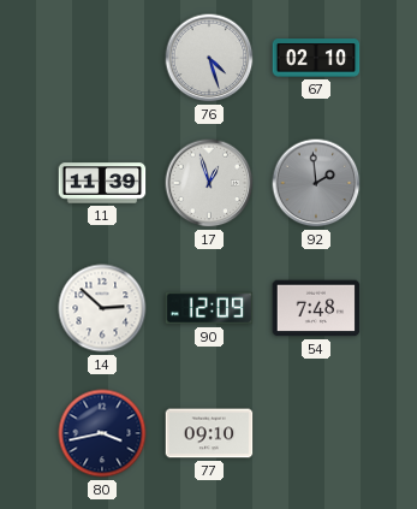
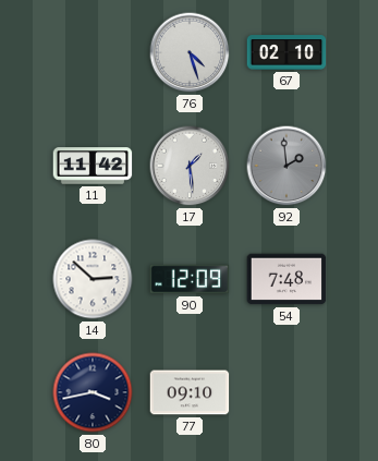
11: 11:39 -> 11:42 (93, 166)
17: 12:57 -> 1:29 (190, 166)
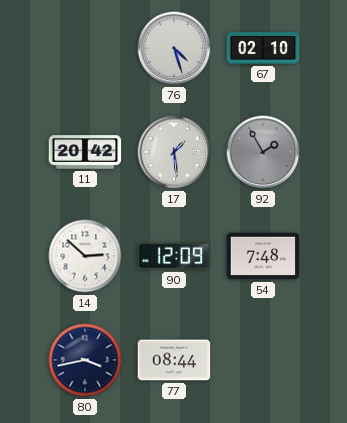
11: 11:42 -> 20:42 (85, 152)
92: 1:59 -> 1:55 (263, 152)
77: 09:10 -> 08:44 (174, 360)
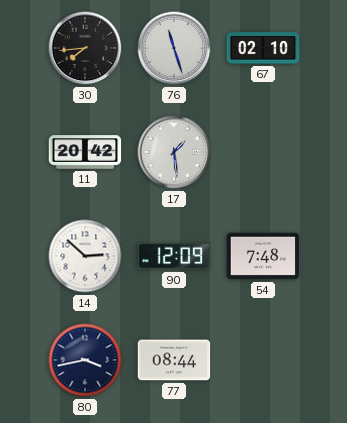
30: none -> 7:44 (85, 48)
76: 4:27 -> 11:27 (174, 48)
92: 1:55 -> none (263, 152)
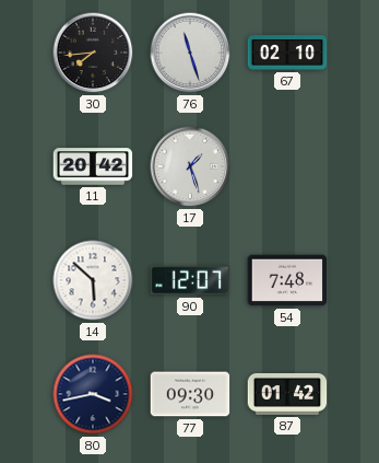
17: 1:29 -> 1:27 (190, 166)
14: 2:52 -> 5:52 (93, 280)
90: 12:09 -> 12:07 (190, 280)
77: 08:44 -> 09:30 (190, 394)
87: none -> 01:42 (287, 394)
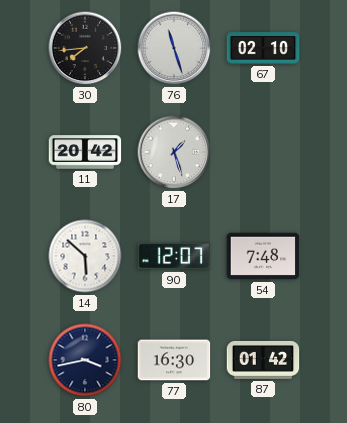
77: 09:30 -> 16:30 (174, 360)
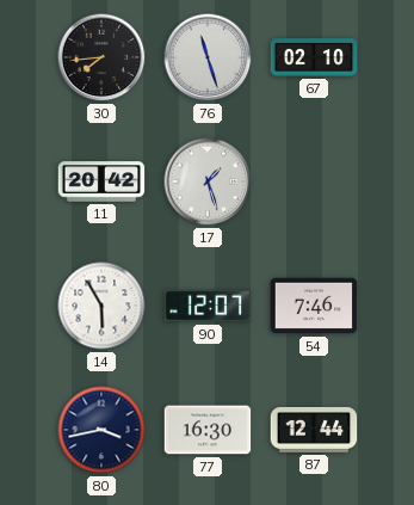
14: 5:52 -> 5:55 (101, 306)
54: 7:48 -> 7:46 (314, 306)
87: 01:42 -> 12:44 (314, 430)
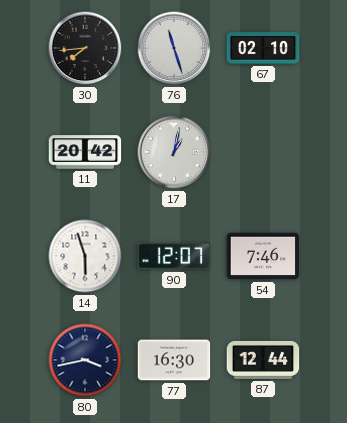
17: 1:27 -> 1:02 (174, 152)
14: 5:55 -> 5:57 (85, 256)
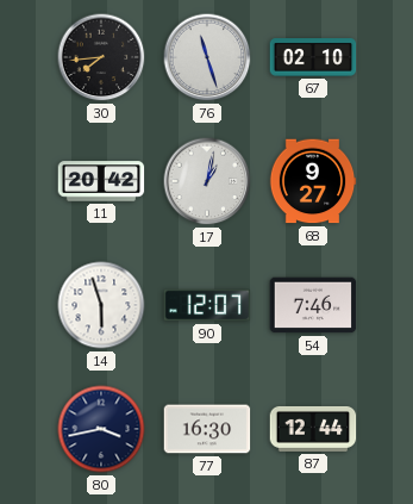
68: none -> 9:27 (313, 181)
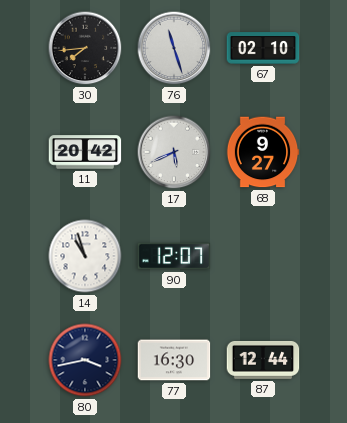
17: 1:02 -> 5:41 (174, 152)
14: 5:57 -> 10:57 (85, 256)
54: 7:46 -> none (313, 305)
